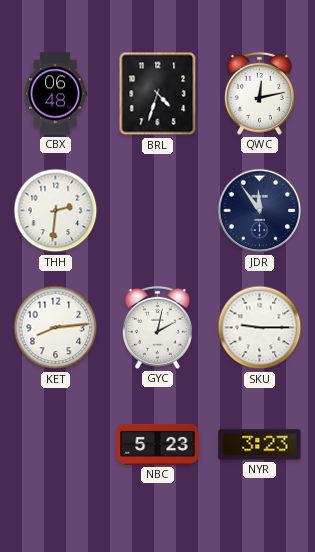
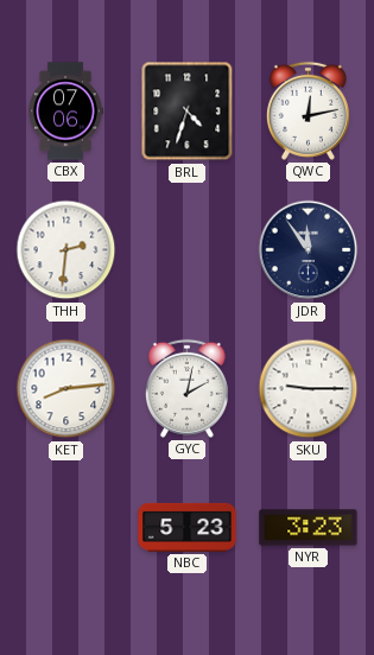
CBX: 06:48 -> 07:06 (65, 112)
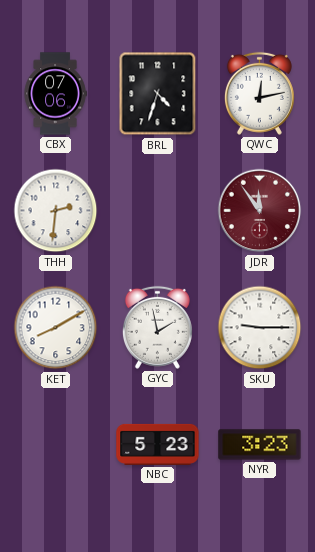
JDR dial: navy -> burgundy (260, 211)
KET: 8:14 -> 8:10 (56, 328)
GYC: 2:02 -> 1:58 (157, 327)
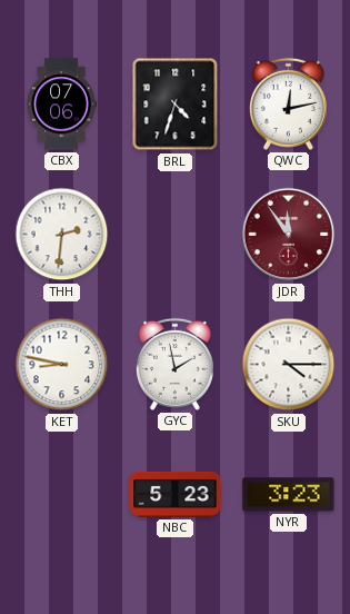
KET: 8:10 -> 8:47 (62, 365)
SKU: 9:15 -> 4:15 (289, 365)
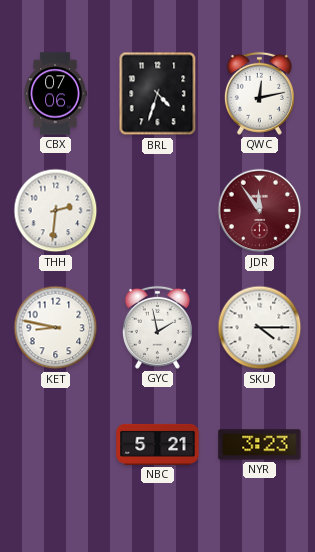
NBC: 5:23 -> 5:21 (158, 444)
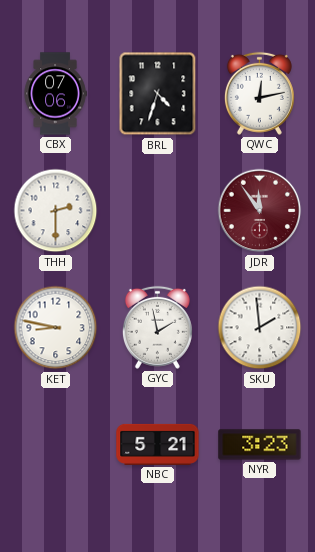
THH: 2:31 -> 2:30 (56, 211)
SKU: 4:15 -> 1:59 (260, 328)
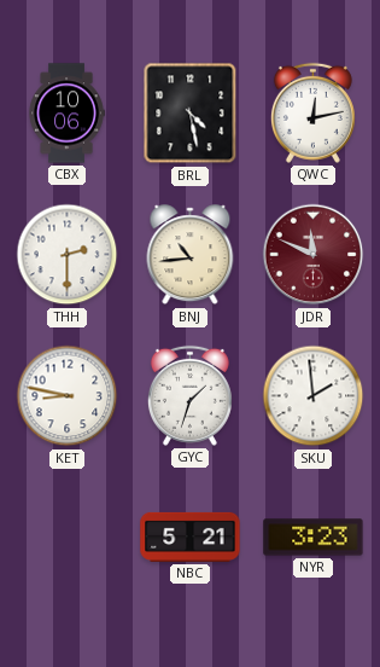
CBX: 07:06 -> 10:06 (66, 114)
BRL: 4:33 -> 4:28 (191, 114)
BNJ: none -> 10:44 (191, 255)
JDR: 11:54 -> 11:49 (314, 255)
GYC: 1:58 -> 1:33 (189, 395)
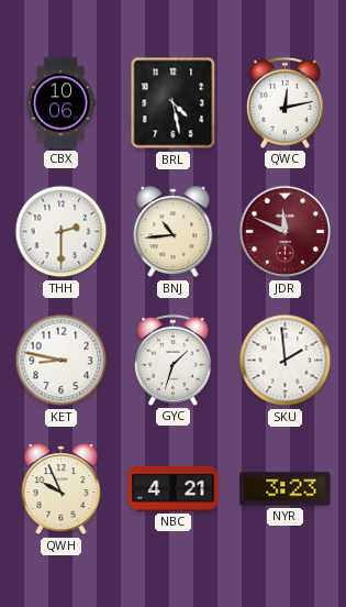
QWH: none -> 9:56 (62, 489)
NBC: 5:21 -> 4:21 (174, 488)
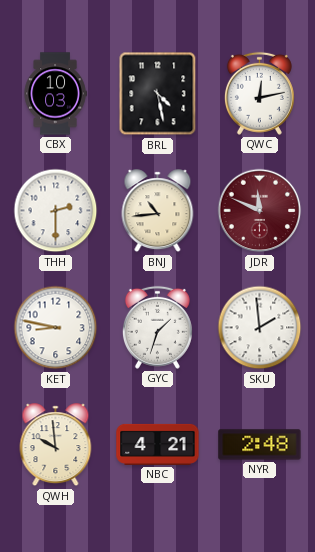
CBX: 10:06 -> 10:03 (55, 94)
QWH: 9:56 -> 9:59 (56, 445)
NYR: 3:23 -> 2:48 (260, 445)
